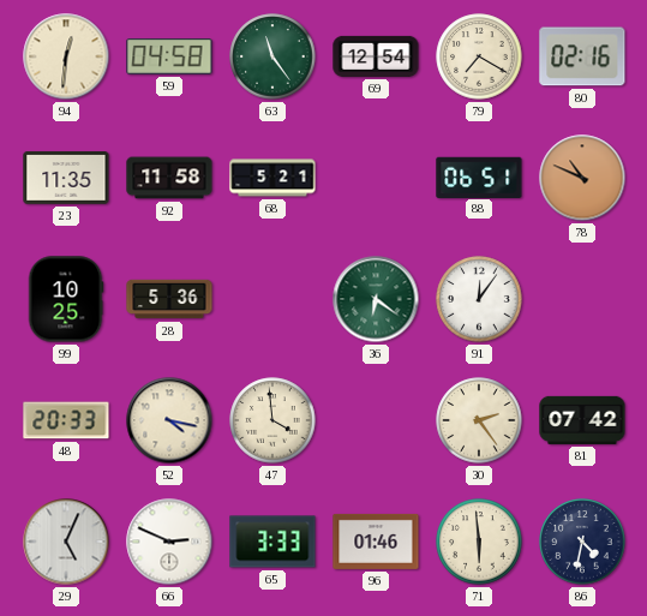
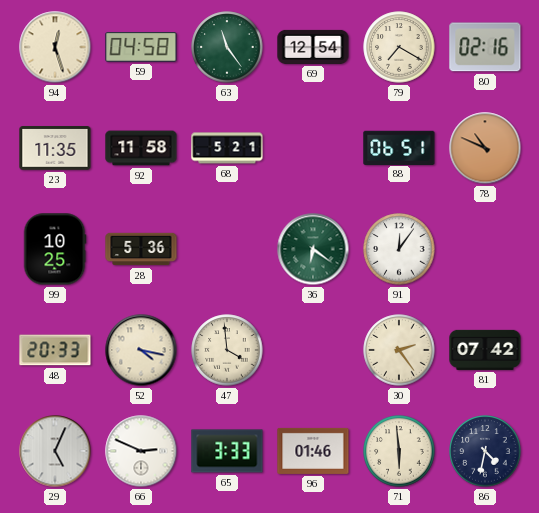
94: 12:31 -> 12:27 (55, 47)
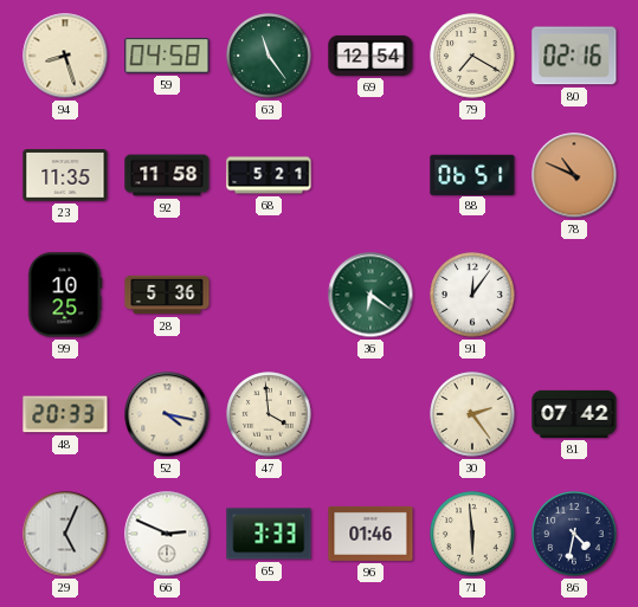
94: 12:27 -> 8:27 (65, 56)
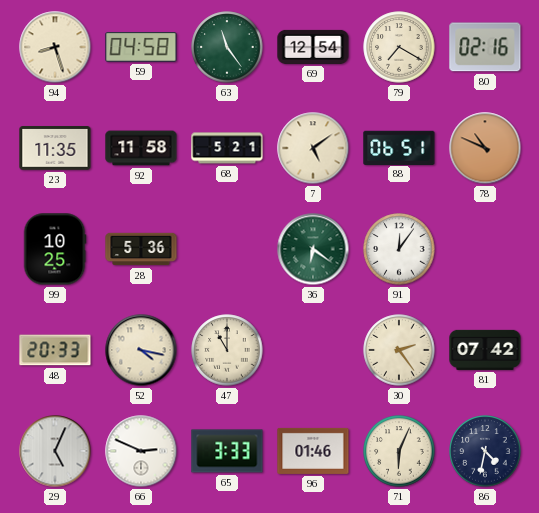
7: none -> 5:09 (313, 148)
47: 3:59 -> 11:00 (227, 350)
71: 5:59 -> 6:04 (399, 451)
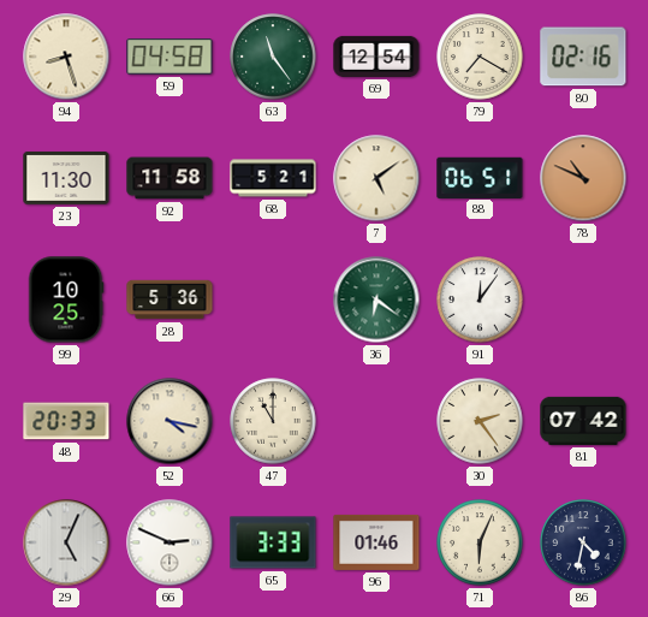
23: 11:35 -> 11:30 (66, 178)
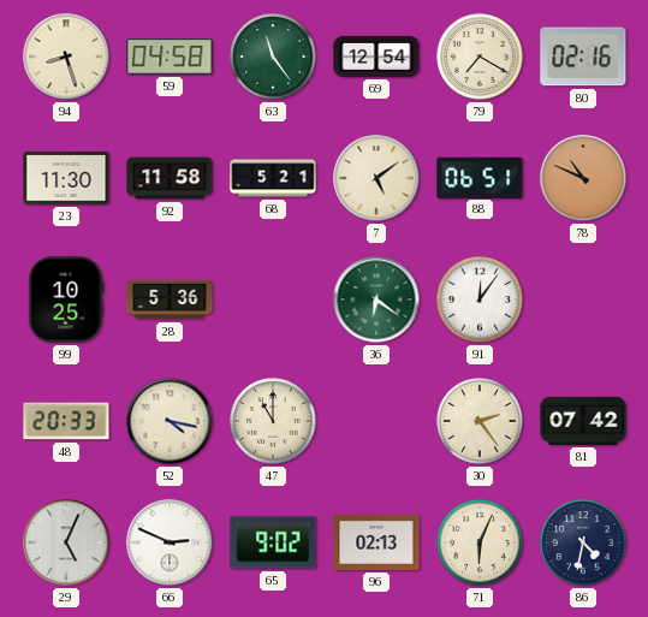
65: 3:33 -> 9:02 (273, 542)
96: 01:46 -> 02:13 (376, 542)
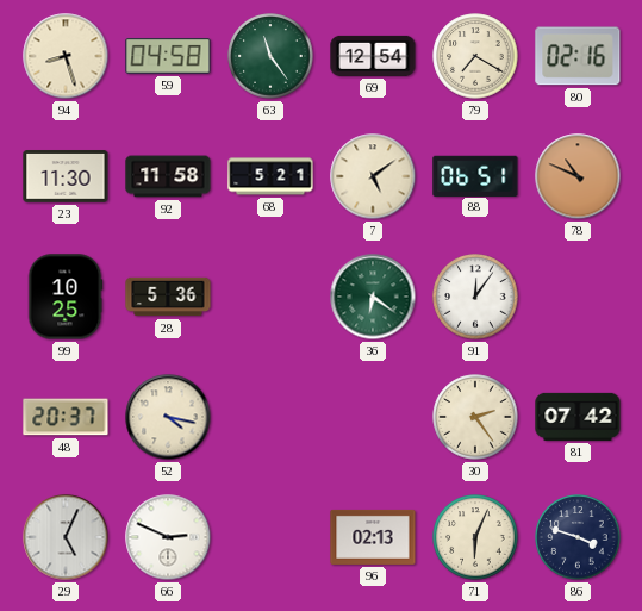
48: 20:33 -> 20:37 (66, 417)
47: 11:00 -> none (273, 421)
65: 9:02 -> none (273, 542)
86: 4:32 -> 3:48 (578, 537)
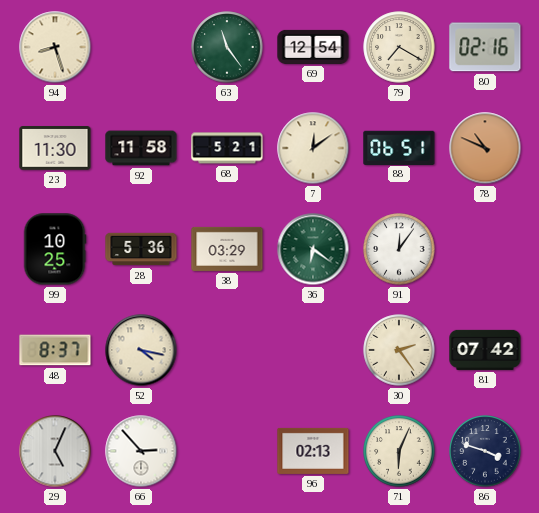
59: 04:58 -> none (168, 57)
7: 5:09 -> 12:09 (313, 148)
38: none -> 03:29 (227, 249)
48: 20:37 -> 8:37 (55, 350)
66: 2:49 -> 2:53 (141, 451)
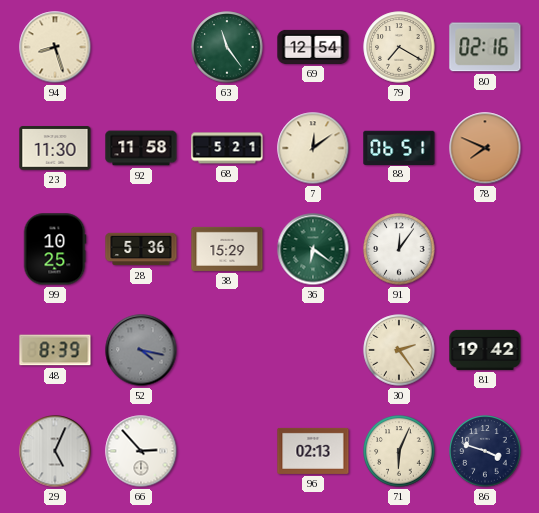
78: 10:49 -> 7:49 (485, 148)
38: 03:29 -> 15:29 (227, 249)
48: 8:37 -> 8:39 (55, 350)
52 dial: cream -> grey (141, 350)
81: 07:42 -> 19:42 (485, 350)
